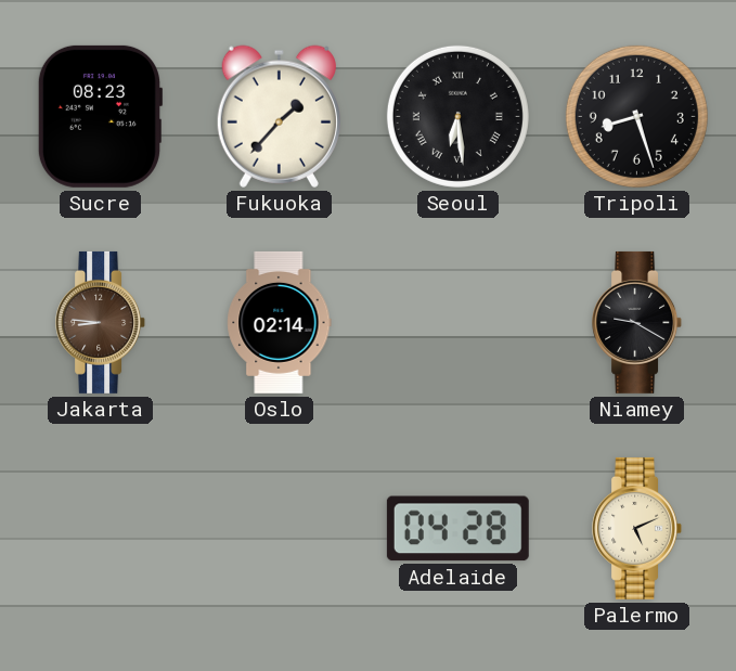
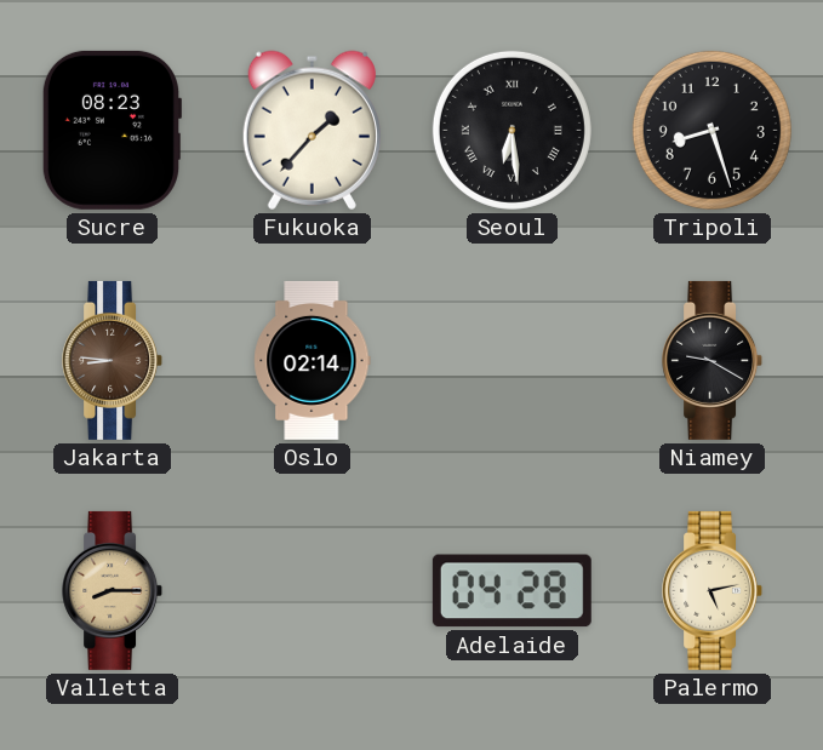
Valletta: none -> 8:15 (113, 590)
Palermo: 5:11 -> 5:13 (713, 590)
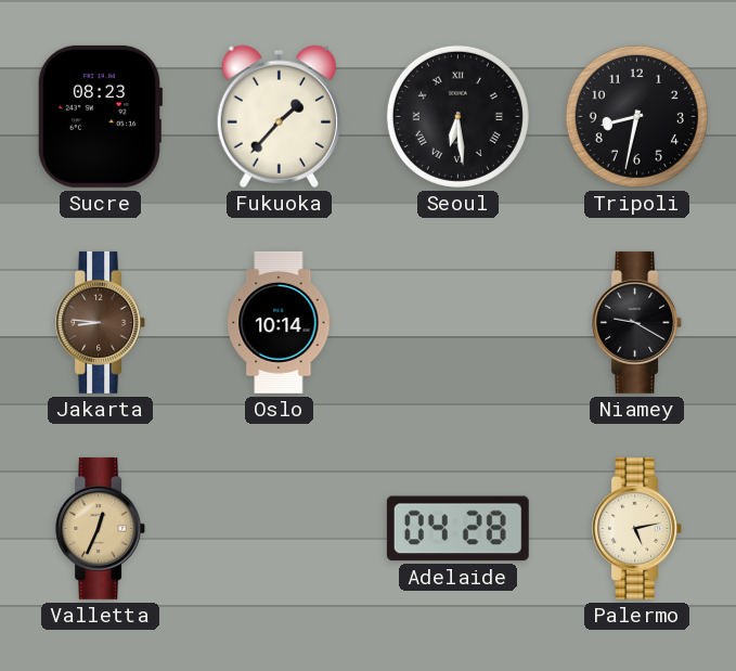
Tripoli: 8:27 -> 8:32 (636, 116)
Oslo: 02:14 -> 10:14 (280, 322)
Valletta: 8:15 -> 12:34 (101, 528)
